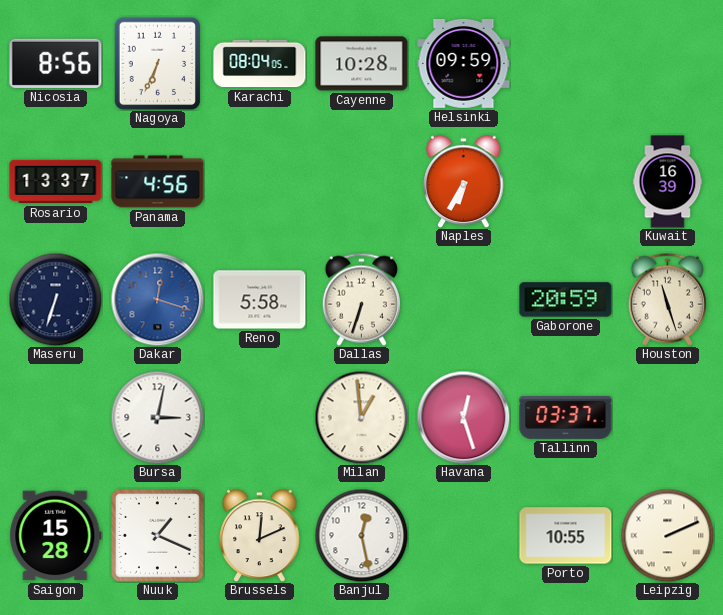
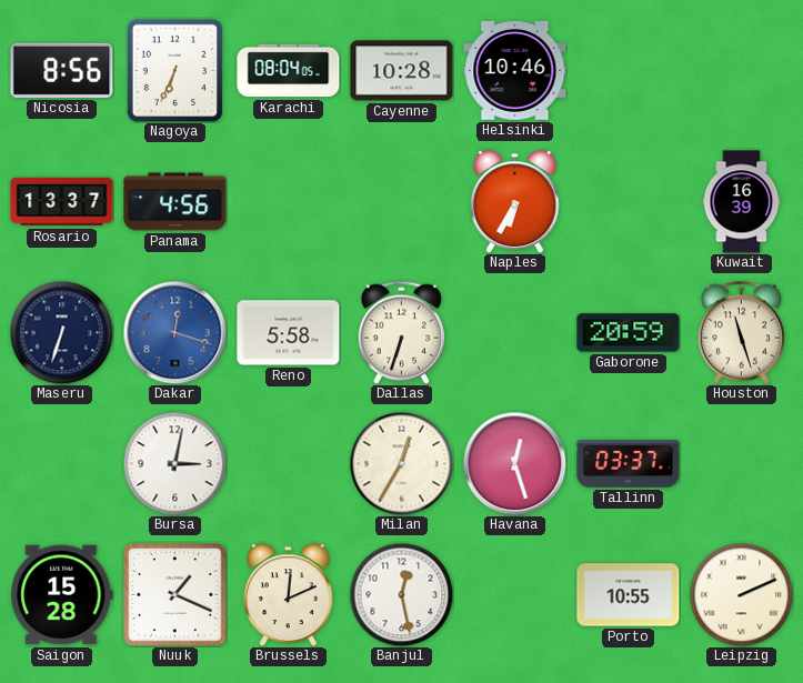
Helsinki: 09:59 -> 10:46 (515, 71)
Milan: 12:59 -> 12:35 (401, 463)
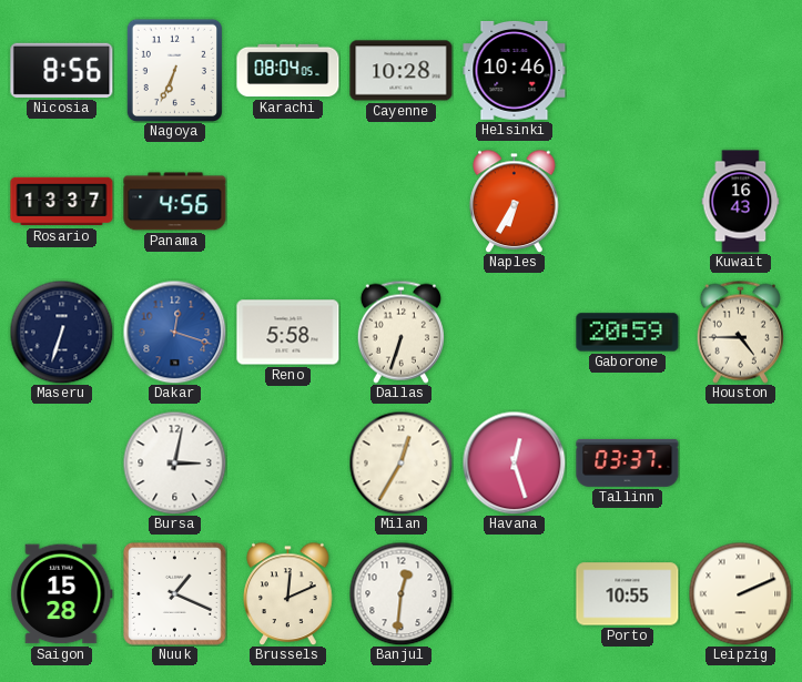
Kuwait: 16:39 -> 16:43 (741, 202)
Houston: 11:27 -> 4:45 (740, 332)
Banjul: 12:28 -> 12:31 (400, 593)
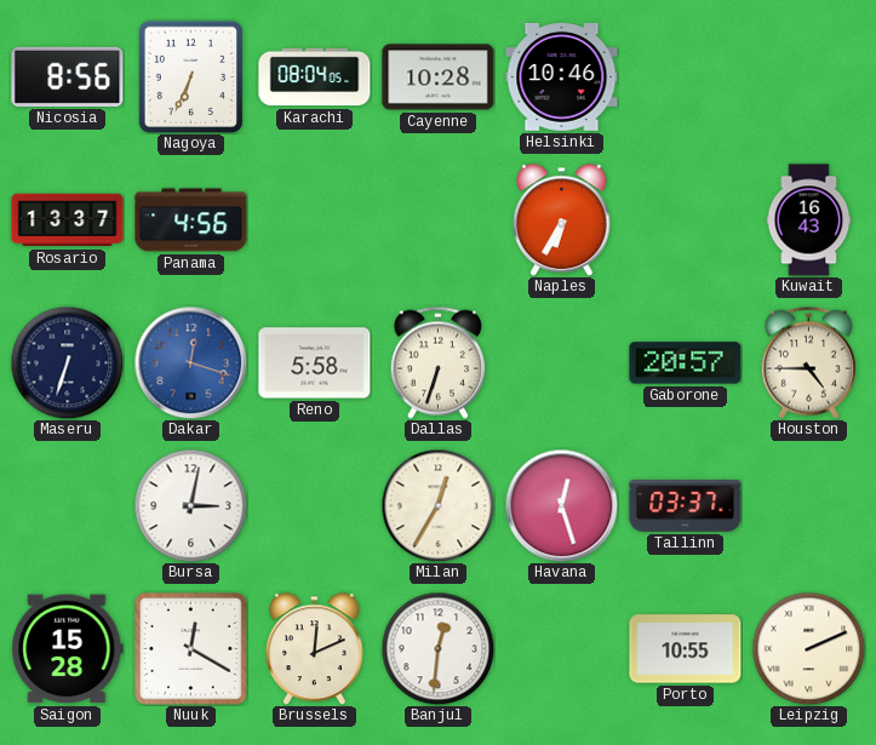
Gaborone: 20:59 -> 20:57 (686, 363)
Nuuk: 1:19 -> 12:20 (191, 649)
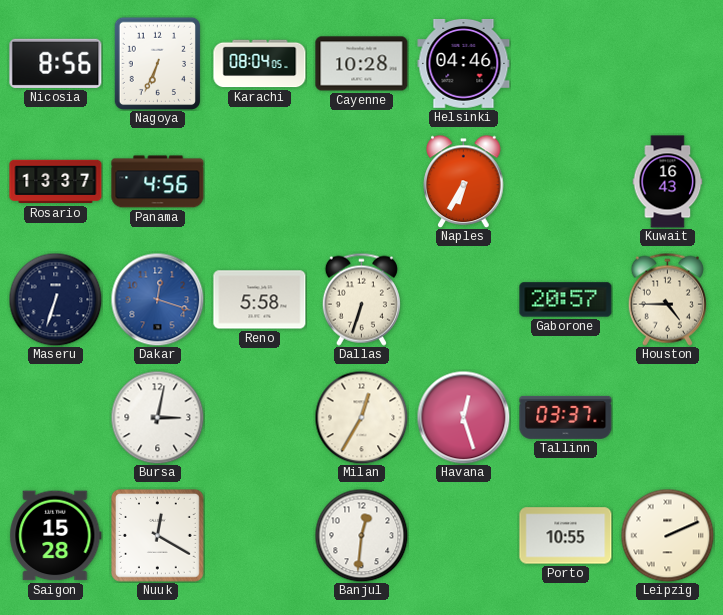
Helsinki: 10:46 -> 04:46 (464, 64)
Brussels: 12:11 -> none (315, 648)
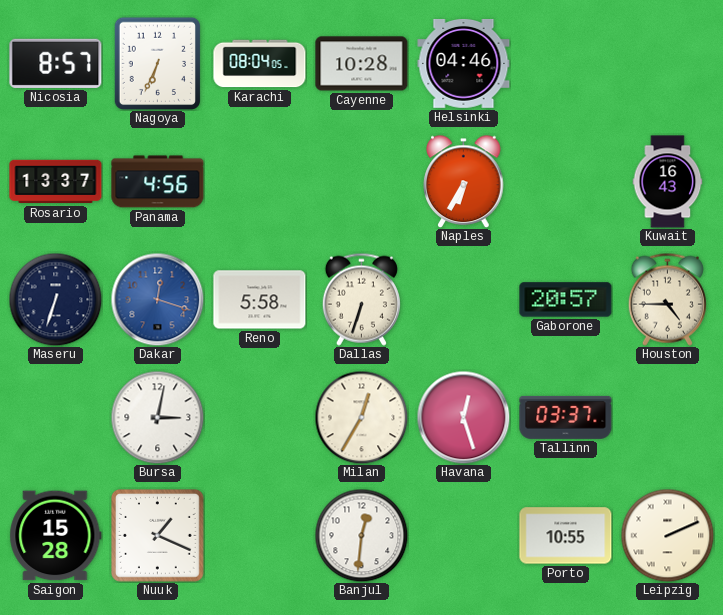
Nicosia: 8:56 -> 8:57 (56, 63)
Nuuk: 12:20 -> 1:19 (158, 536)
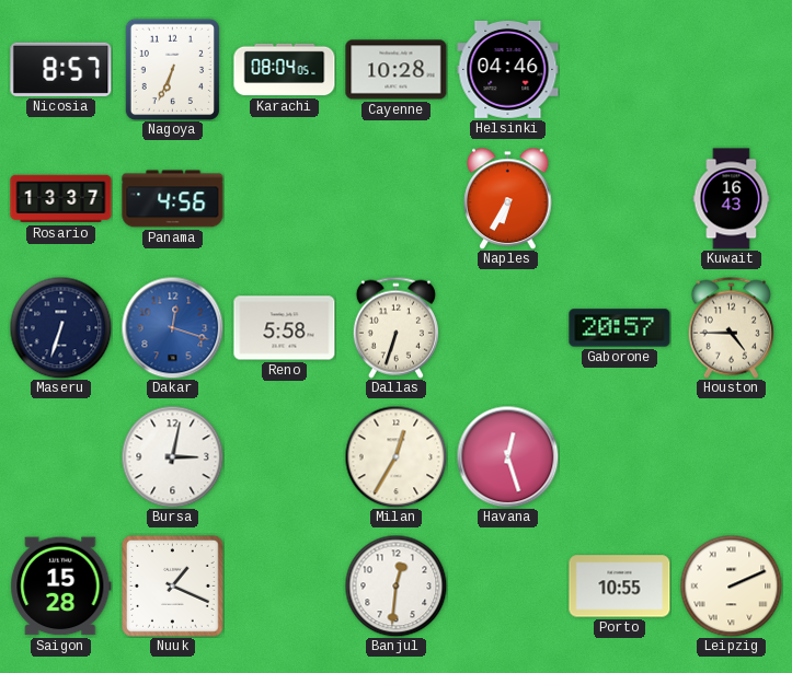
Tallinn: 03:37 -> none (566, 417)
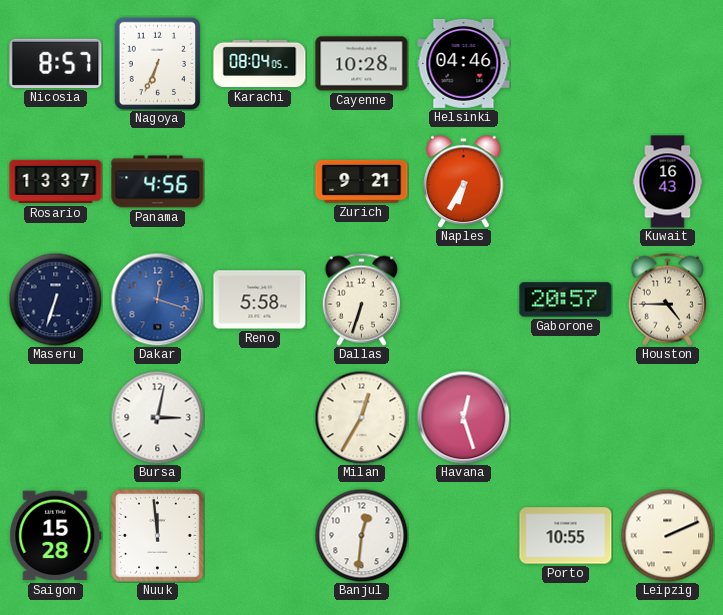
Zurich: none -> 9:21 (362, 181)
Nuuk: 1:19 -> 11:59 (158, 536)
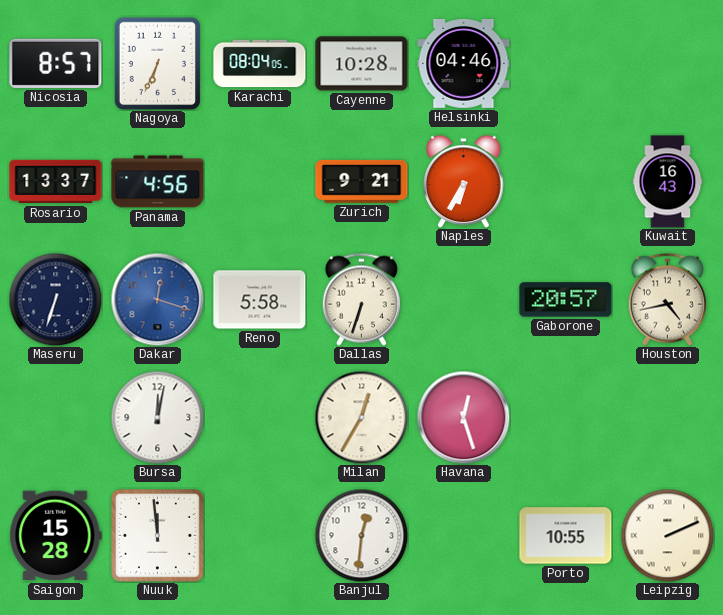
Houston: 4:45 -> 4:43 (667, 299)
Bursa: 3:02 -> 12:02 (157, 417)
